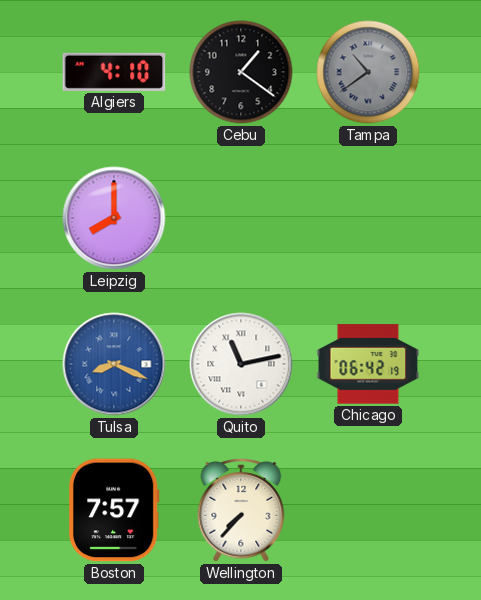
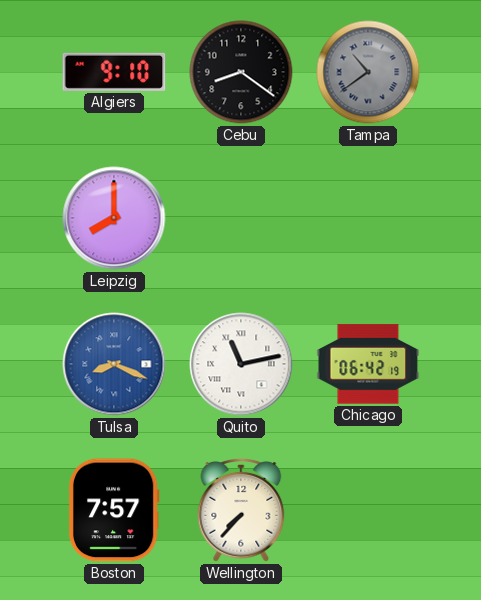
Algiers: 4:10 -> 9:10 (114, 72)
Cebu: 1:21 -> 8:21 (241, 72)
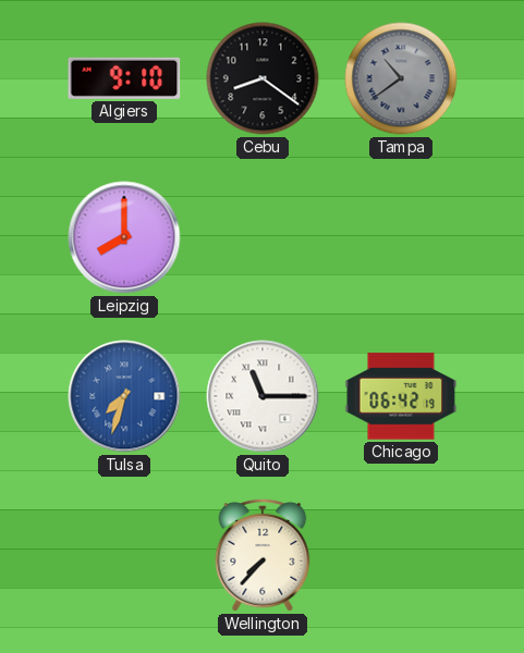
Tulsa: 8:19 -> 7:33 (124, 396)
Quito: 11:13 -> 11:15 (263, 396)
Boston: 7:57 -> none (114, 510)
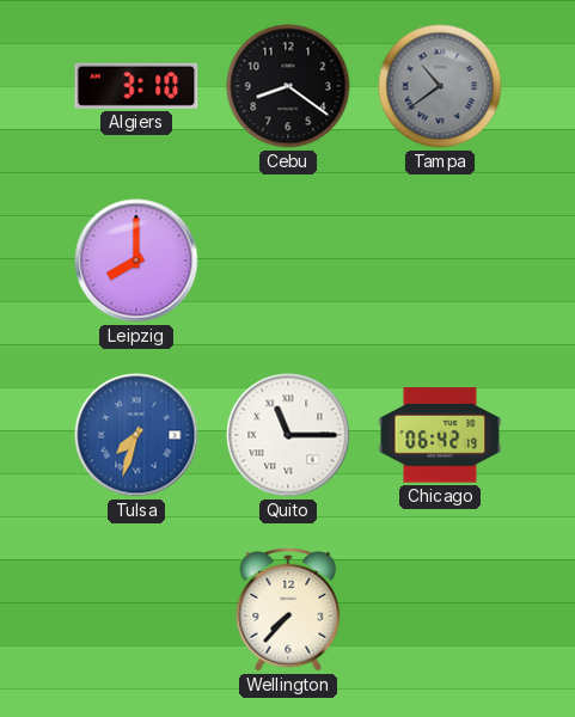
Algiers: 9:10 -> 3:10 (136, 86)
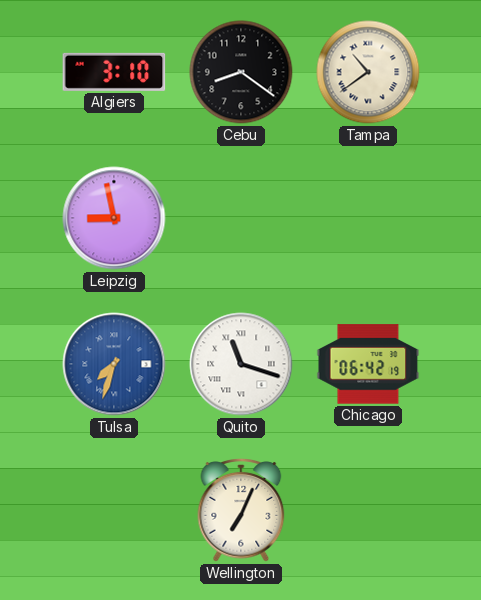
Tampa dial: grey -> cream (368, 72)
Leipzig: 8:00 -> 8:58 (114, 218)
Quito: 11:15 -> 11:18 (241, 364)
Wellington: 7:37 -> 7:04 (241, 511)
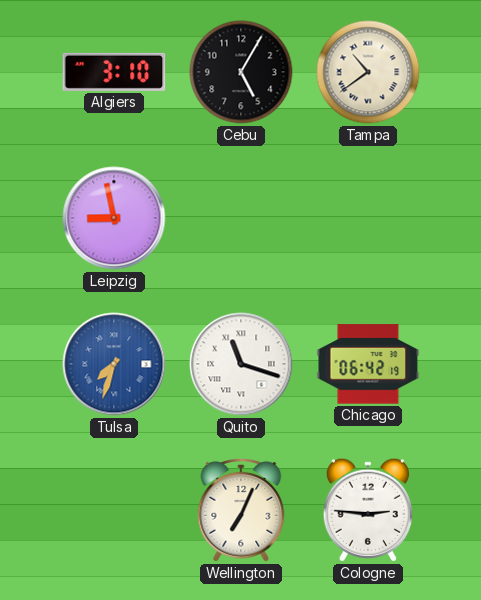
Cebu: 8:21 -> 5:05 (241, 72)
Cologne: none -> 2:46 (368, 510)
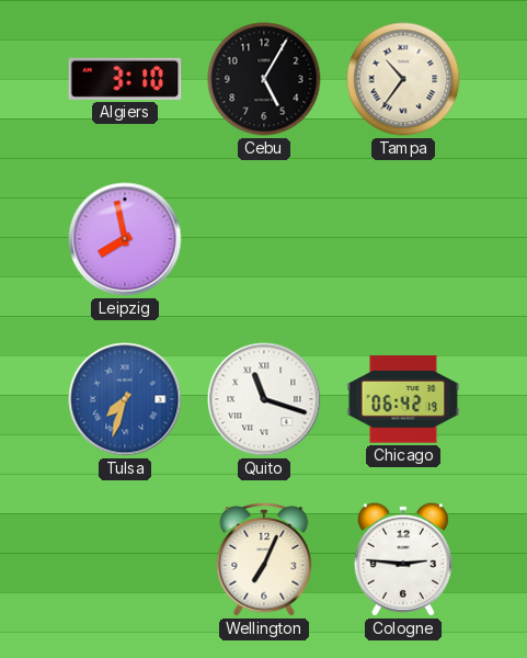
Tampa: 10:39 -> 10:36 (403, 79)
Leipzig: 8:58 -> 7:58 (125, 239)
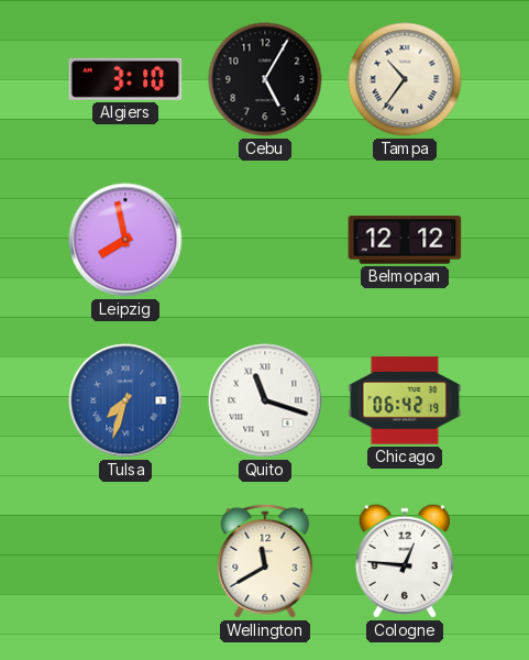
Belmopan: none -> 12:12 (405, 240)
Wellington: 7:04 -> 11:40 (265, 562)
Cologne: 2:46 -> 12:46 (405, 561)
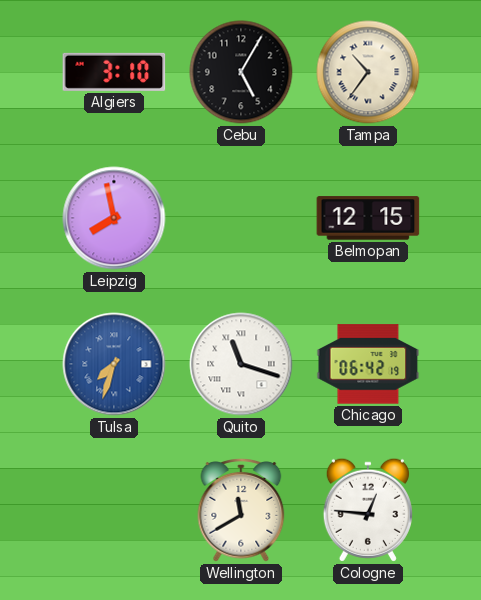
Belmopan: 12:12 -> 12:15 (368, 218)
